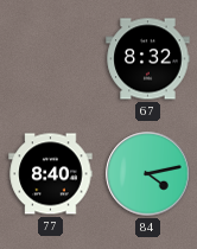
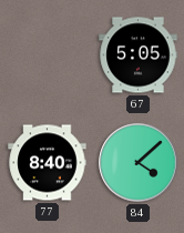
67: 8:32 -> 5:05 (139, 55)
84: 4:13 -> 4:08 (139, 163)
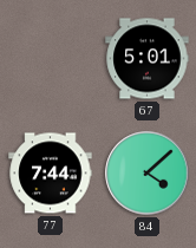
67: 5:05 -> 5:01 (148, 59)
77: 8:40 -> 7:44 (51, 174)
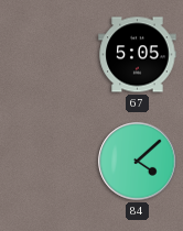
67: 5:01 -> 5:05 (138, 55)
77: 7:44 -> none (51, 174)
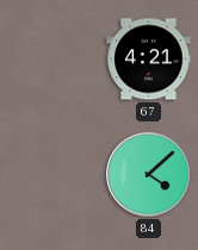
67: 5:05 -> 4:21 (149, 60)
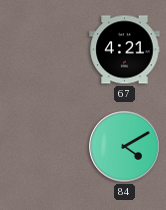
84: 4:08 -> 4:10 (125, 147)
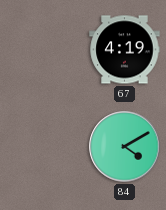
67: 4:21 -> 4:19 (125, 50)
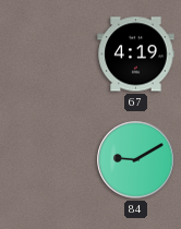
84: 4:10 -> 9:10 (136, 160)
